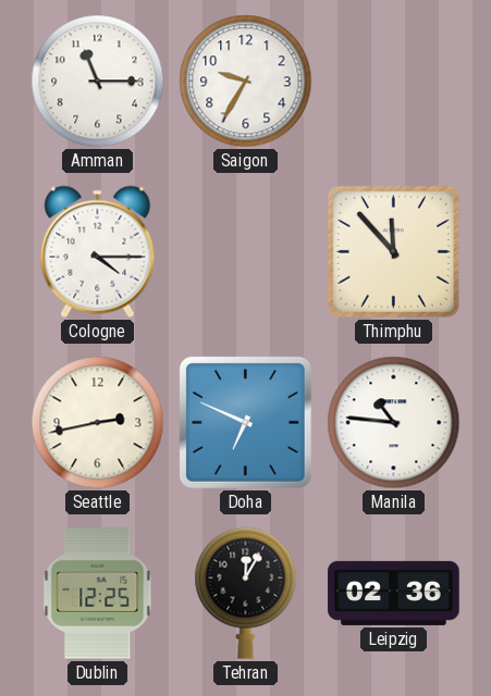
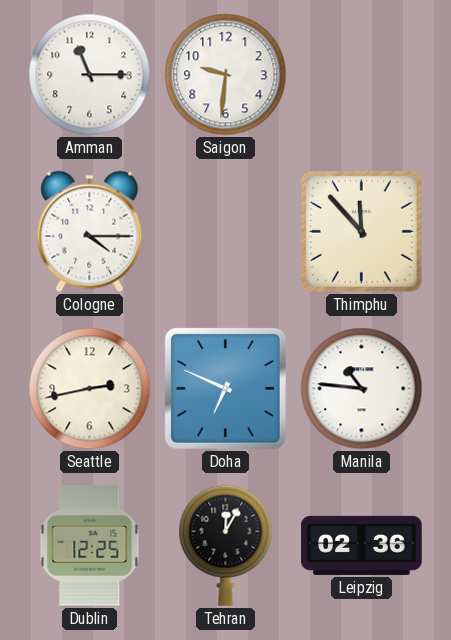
Saigon: 9:35 -> 9:31 (226, 75)
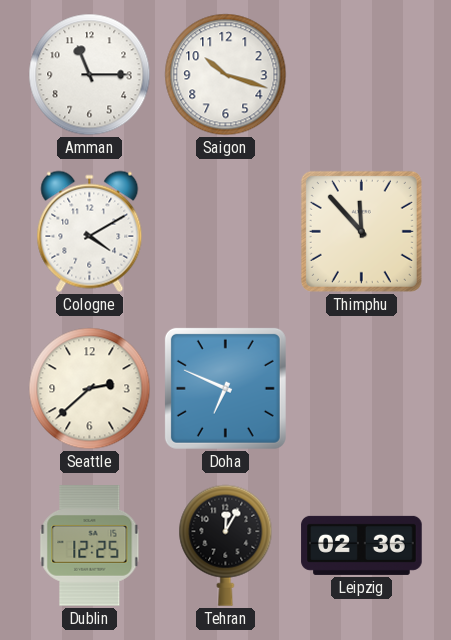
Saigon: 9:31 -> 10:18 (226, 75)
Cologne: 4:15 -> 4:10 (90, 232)
Seattle: 2:43 -> 2:38 (90, 389)
Manila: 10:46 -> none (362, 389)
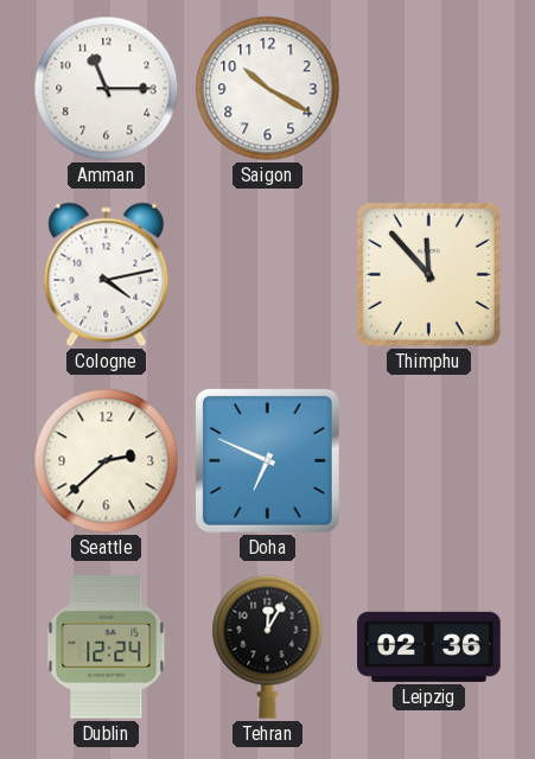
Saigon: 10:18 -> 10:20 (268, 89)
Cologne: 4:10 -> 4:13 (107, 275)
Dublin: 12:25 -> 12:24 (107, 648)
